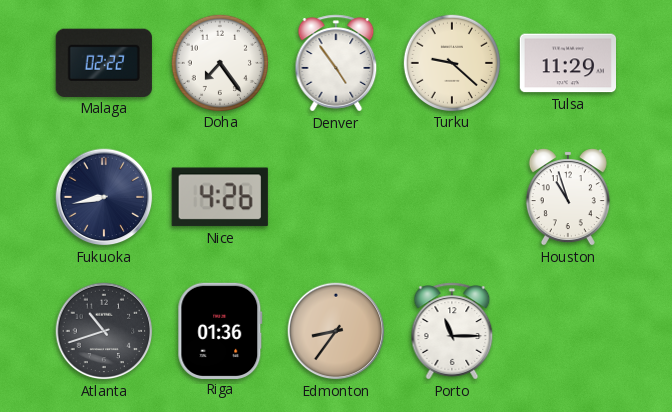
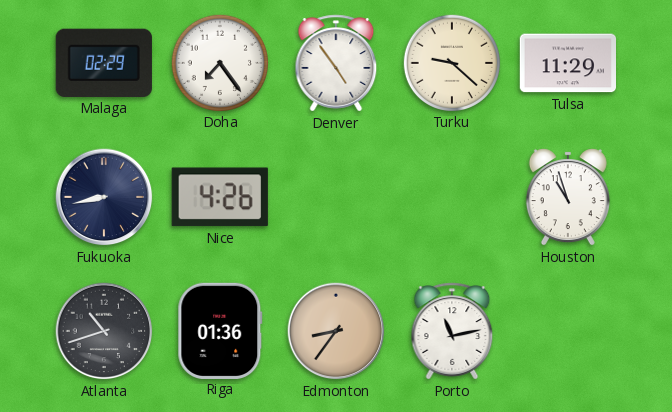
Malaga: 02:22 -> 02:29 (104, 63)
Porto: 11:15 -> 11:13 (452, 331)
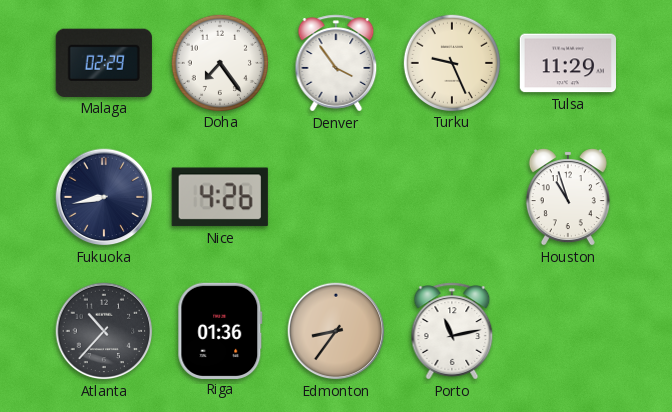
Denver: 4:54 -> 3:54 (336, 63)
Turku: 9:22 -> 9:26 (451, 62)
Atlanta: 10:42 -> 10:37 (104, 331)
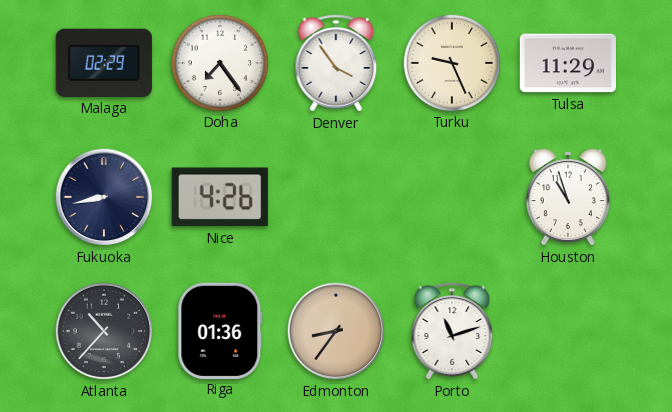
Porto: 11:13 -> 11:12 (452, 331)
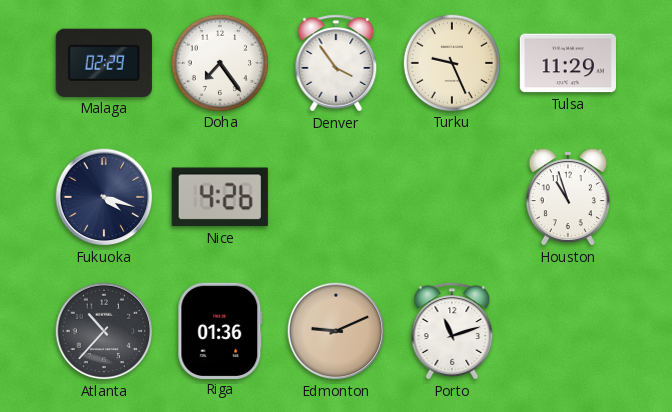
Fukuoka: 8:43 -> 4:18 (104, 197)
Edmonton: 8:36 -> 9:11 (336, 331)
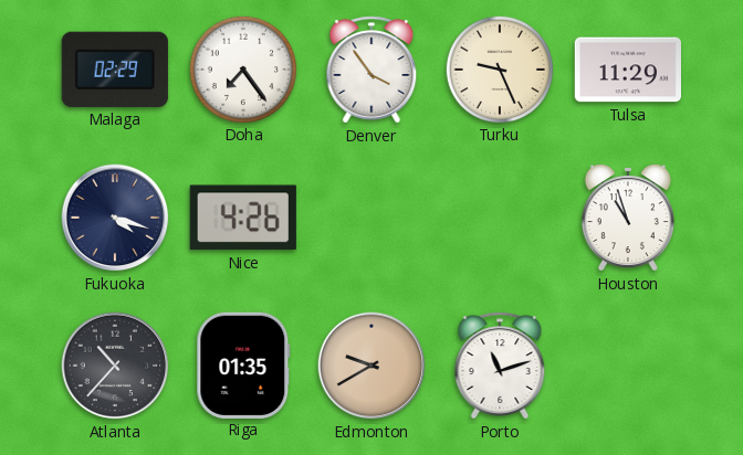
Riga: 01:36 -> 01:35 (243, 364)
Edmonton: 9:11 -> 9:40 (371, 366)
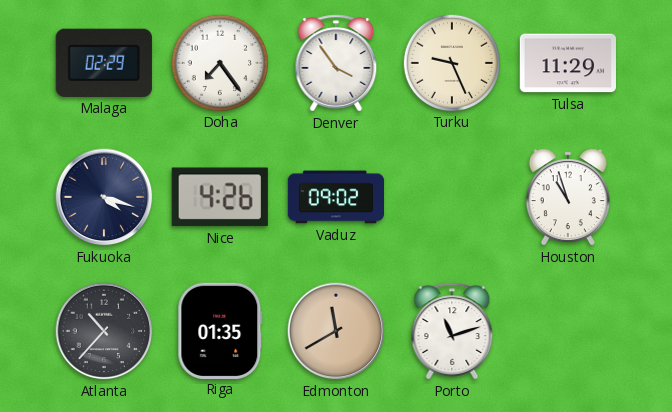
Vaduz: none -> 09:02 (335, 197)
Edmonton: 9:40 -> 11:40 (336, 331)
